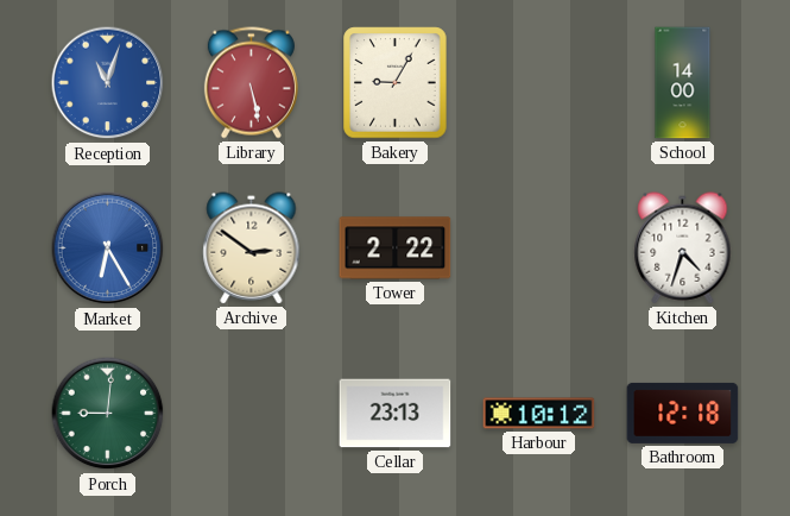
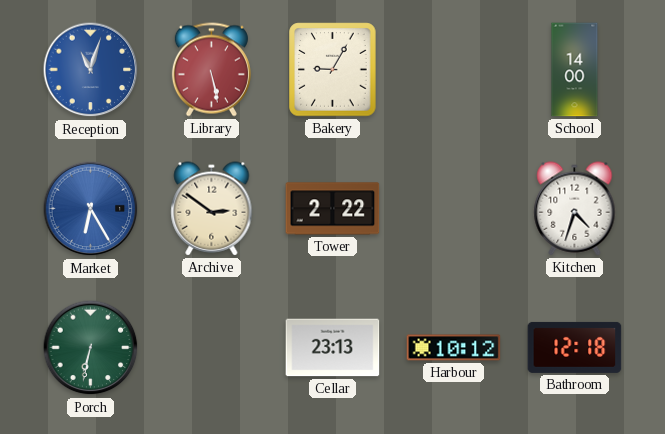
Porch: 9:01 -> 6:32 (91, 348)
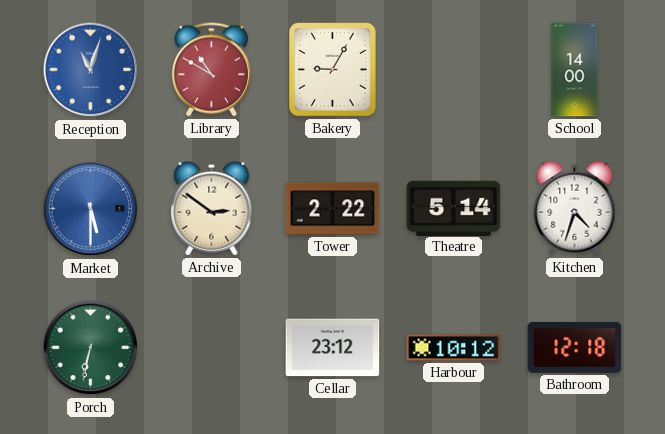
Library: 5:28 -> 10:50 (211, 70)
Market: 6:25 -> 5:30 (91, 209)
Theatre: none -> 5:14 (454, 208)
Cellar: 23:13 -> 23:12 (333, 348)
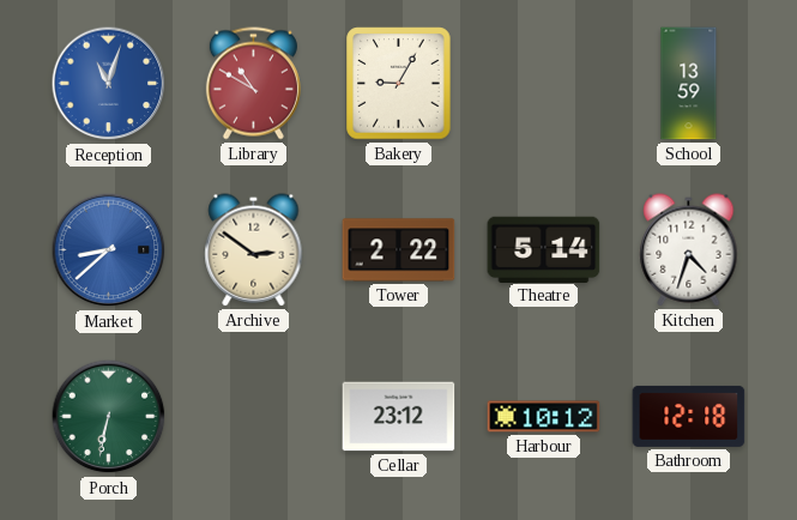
School: 14:00 -> 13:59 (689, 84)
Market: 5:30 -> 8:38 (109, 250)
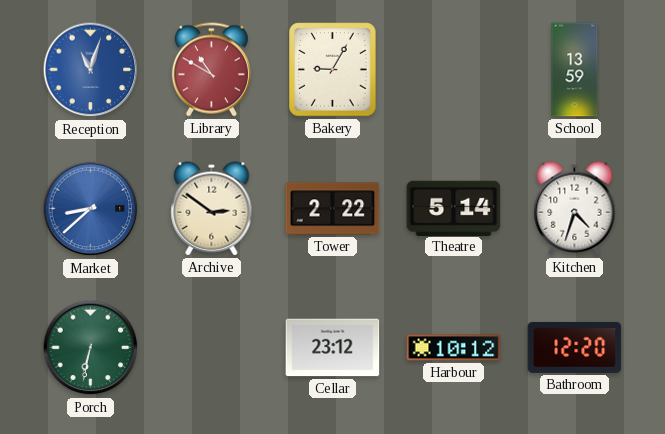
Bathroom: 12:18 -> 12:20 (575, 347)
